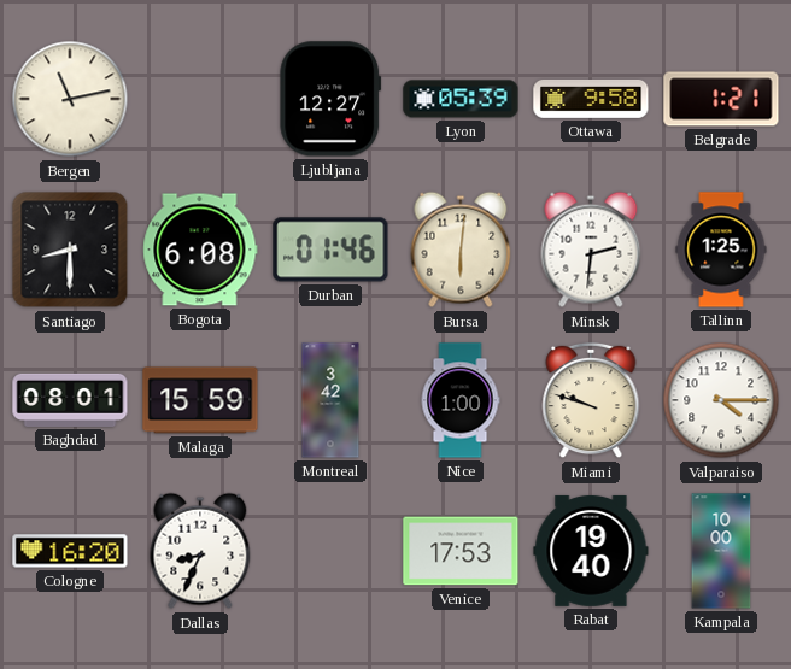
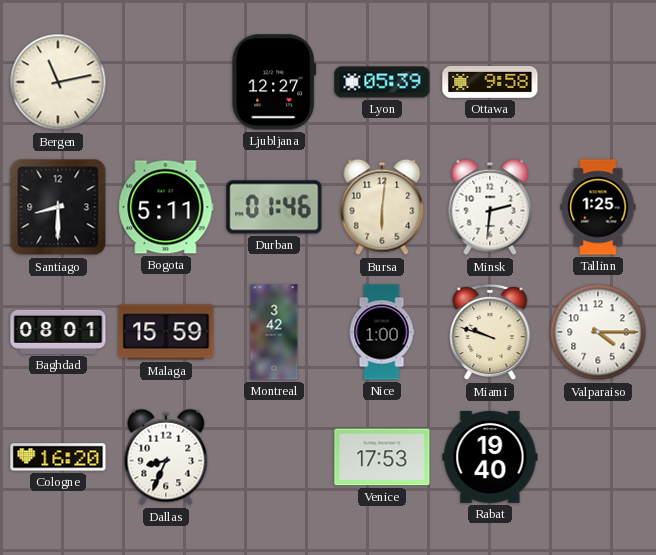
Belgrade: 1:21 -> none (721, 99)
Bogota: 6:08 -> 5:11 (166, 207)
Kampala: 10:00 -> none (721, 551)
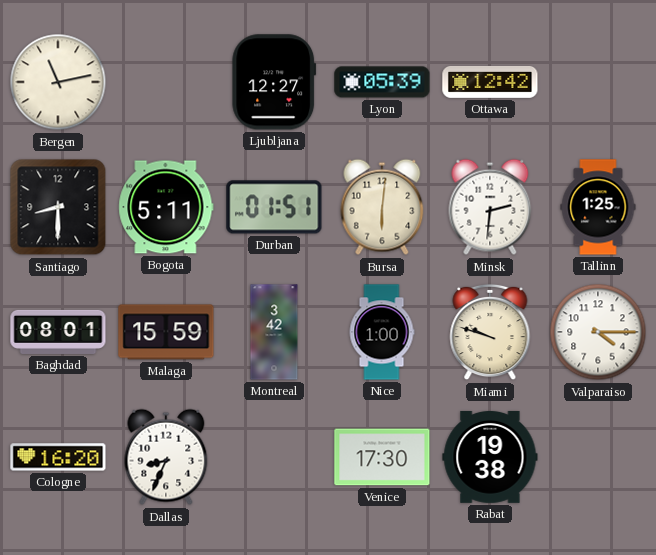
Ottawa: 9:58 -> 12:42 (490, 82)
Durban: 01:46 -> 01:51 (274, 207)
Venice: 17:53 -> 17:30 (382, 457)
Rabat: 19:40 -> 19:38 (490, 457)
